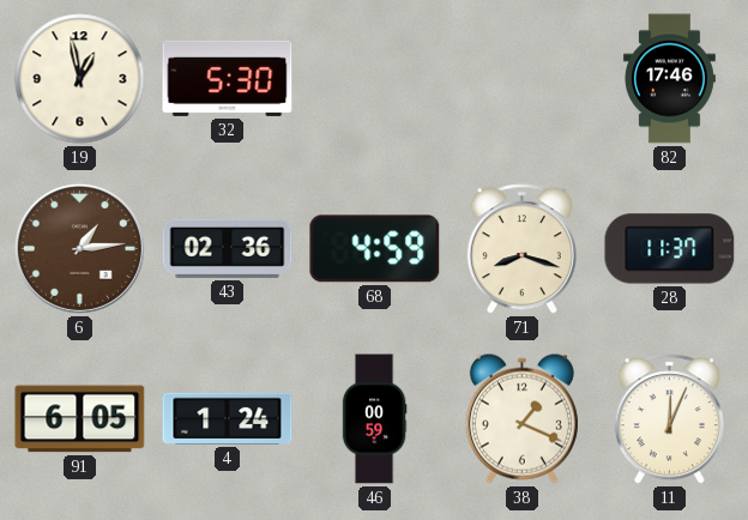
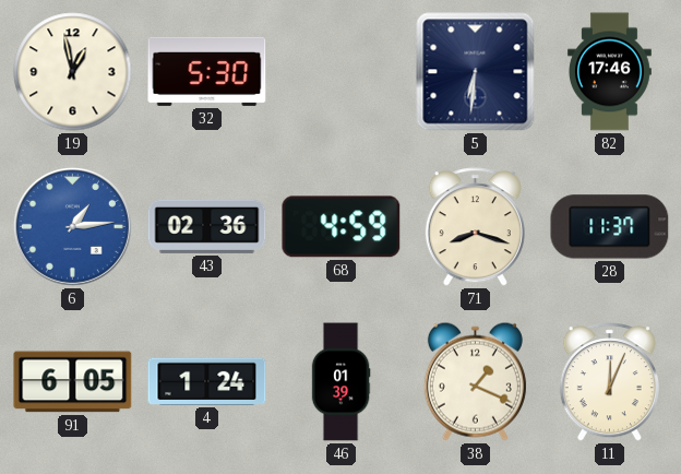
5: none -> 6:31 (476, 72)
6 dial: brown -> blue (72, 226)
46: 00:59 -> 01:39 (340, 382)
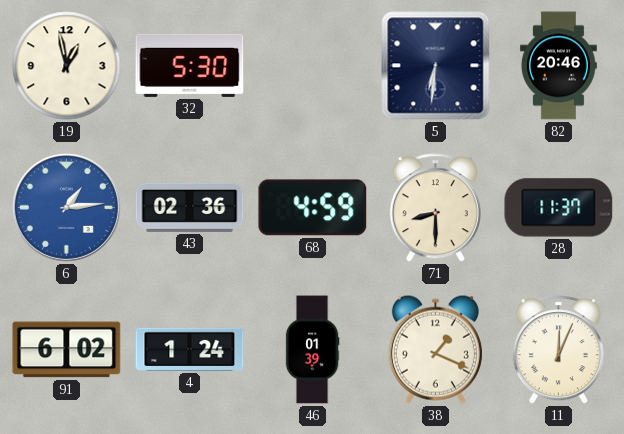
82: 17:46 -> 20:46 (558, 66)
71: 8:18 -> 8:30 (435, 208)
91: 6:05 -> 6:02 (67, 350)
